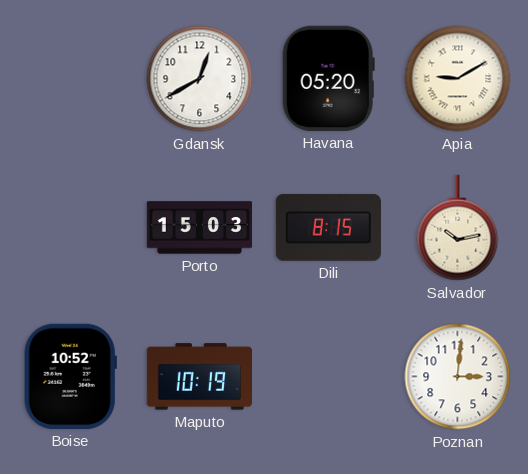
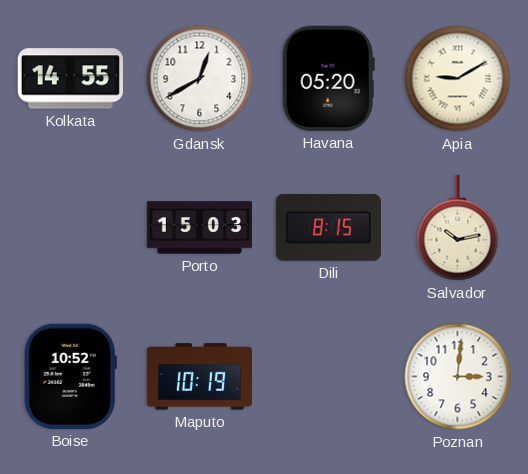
Kolkata: none -> 14:55 (70, 79)
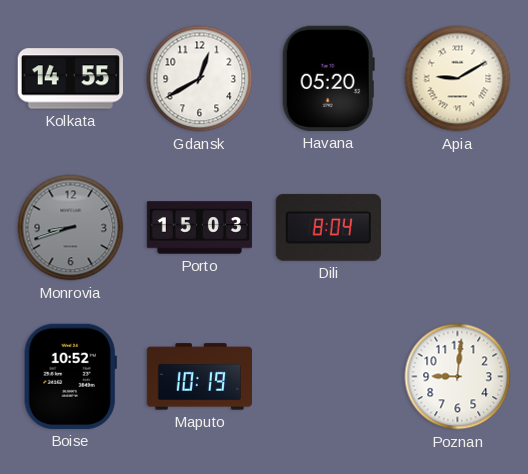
Monrovia: none -> 8:42 (71, 228)
Dili: 8:15 -> 8:04 (328, 227)
Salvador: 10:13 -> none (458, 228)
Poznan: 3:01 -> 9:01 (458, 377)
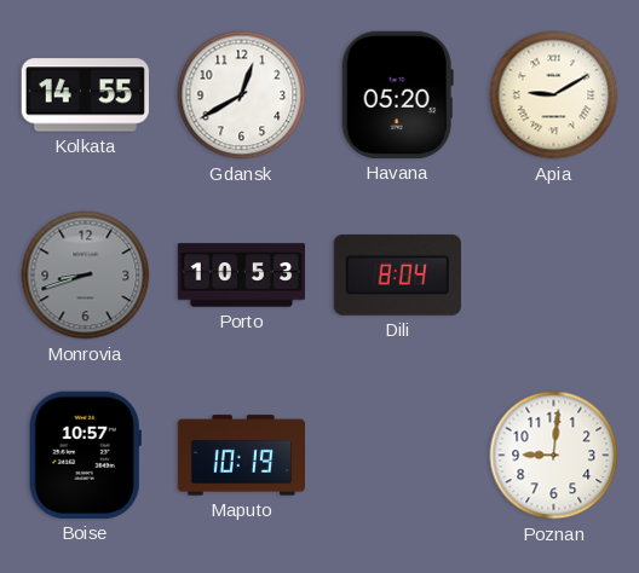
Porto: 15:03 -> 10:53 (242, 276)
Boise: 10:52 -> 10:57 (85, 455)
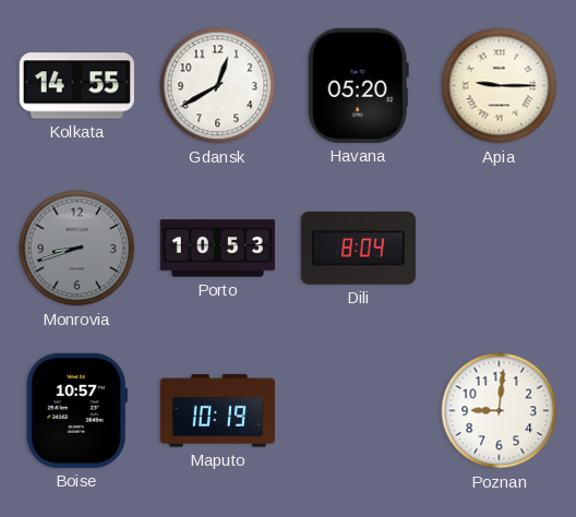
Apia: 9:10 -> 9:15 (500, 86)
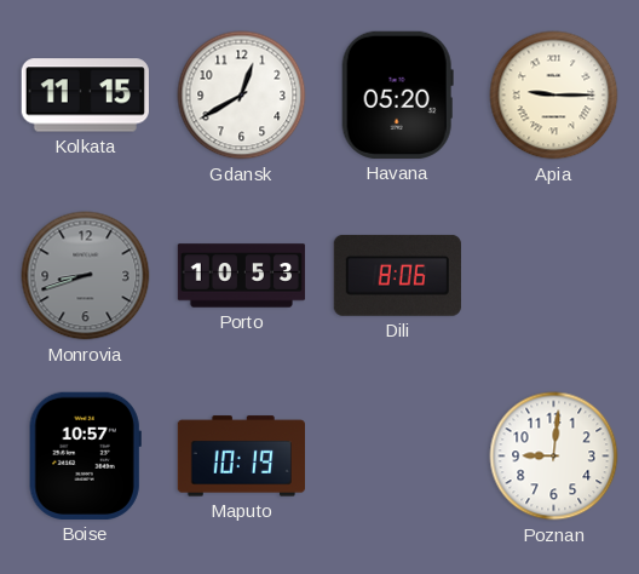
Kolkata: 14:55 -> 11:15 (85, 96)
Dili: 8:04 -> 8:06 (397, 275)
